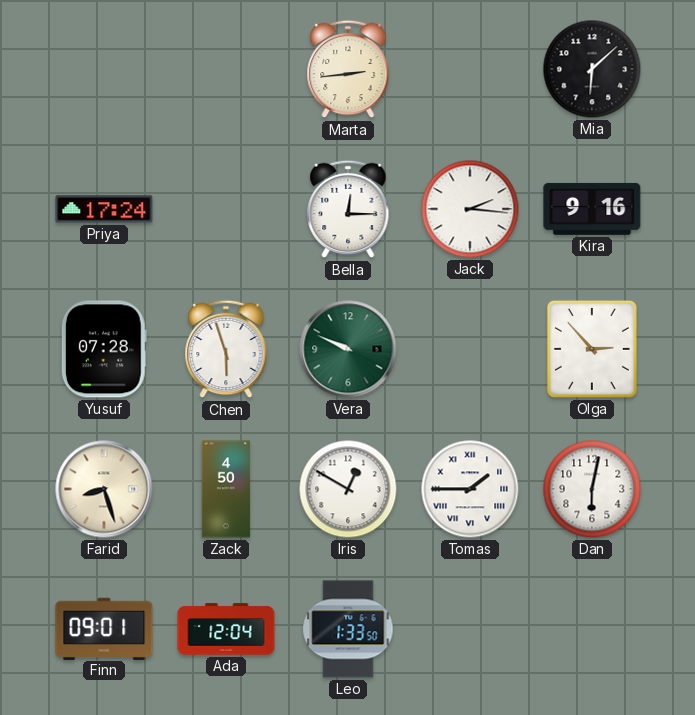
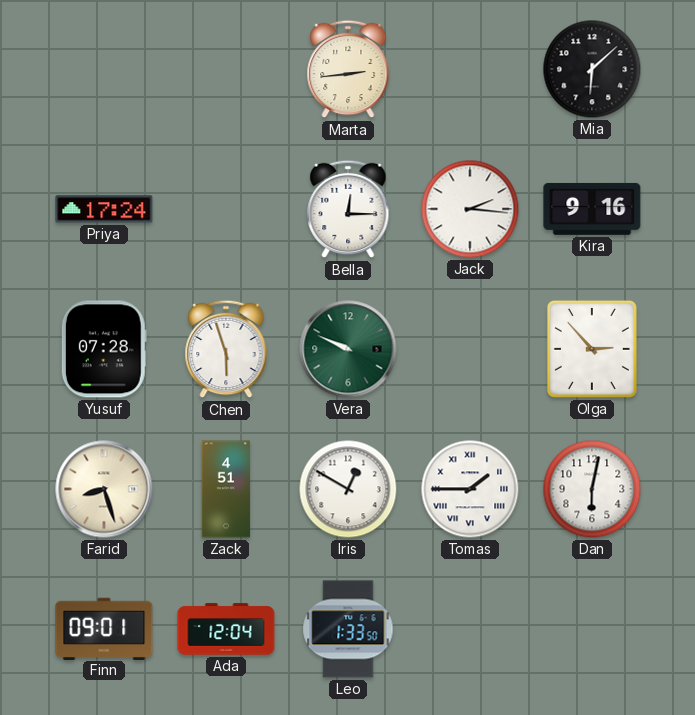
Zack: 4:50 -> 4:51 (226, 489)
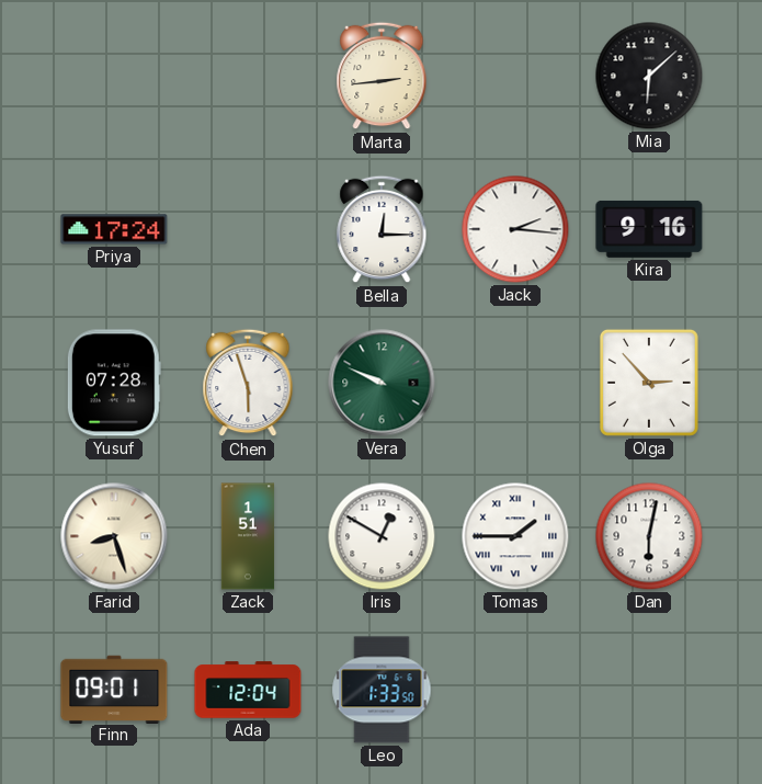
Zack: 4:51 -> 1:51 (248, 536)
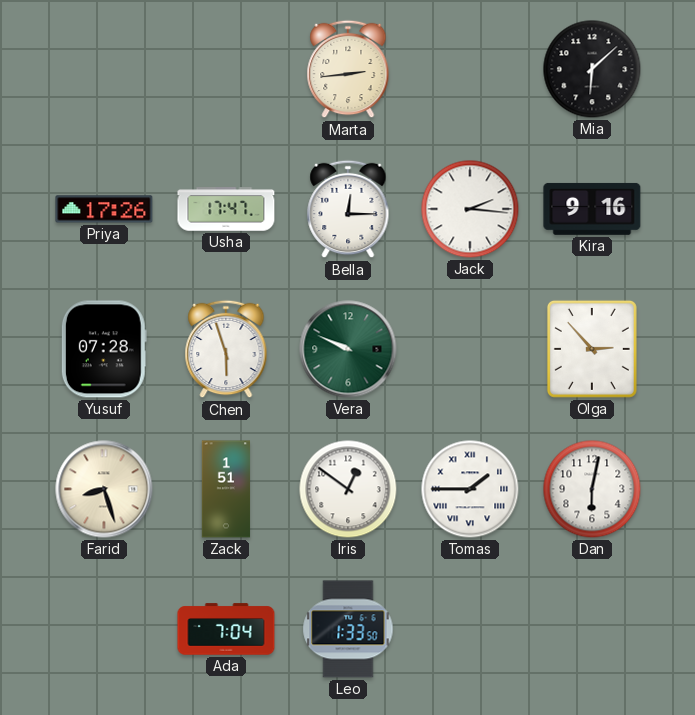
Priya: 17:24 -> 17:26 (104, 209)
Usha: none -> 17:47 (226, 209)
Iris: 12:50 -> 12:51 (348, 489)
Finn: 09:01 -> none (114, 689)
Ada: 12:04 -> 7:04 (226, 629)
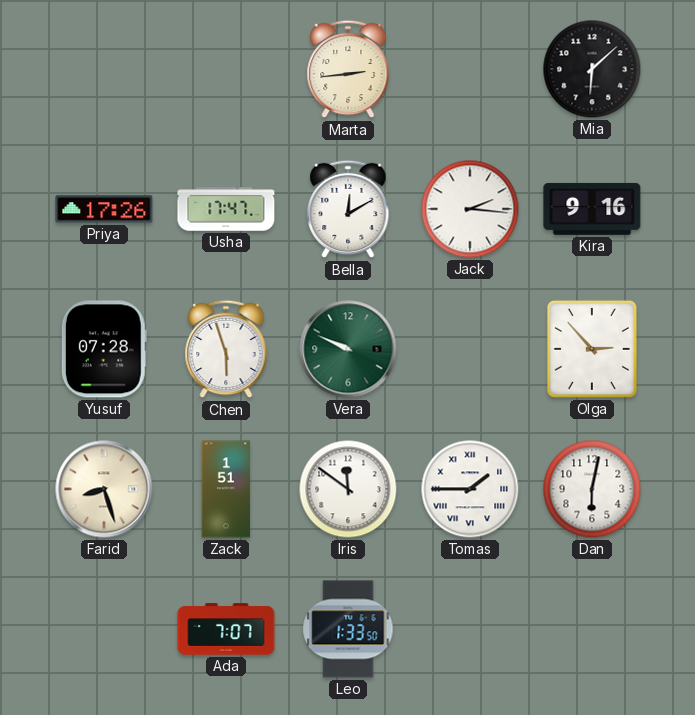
Bella: 12:15 -> 12:10 (348, 209)
Iris: 12:51 -> 11:51 (348, 489)
Ada: 7:04 -> 7:07 (226, 629)
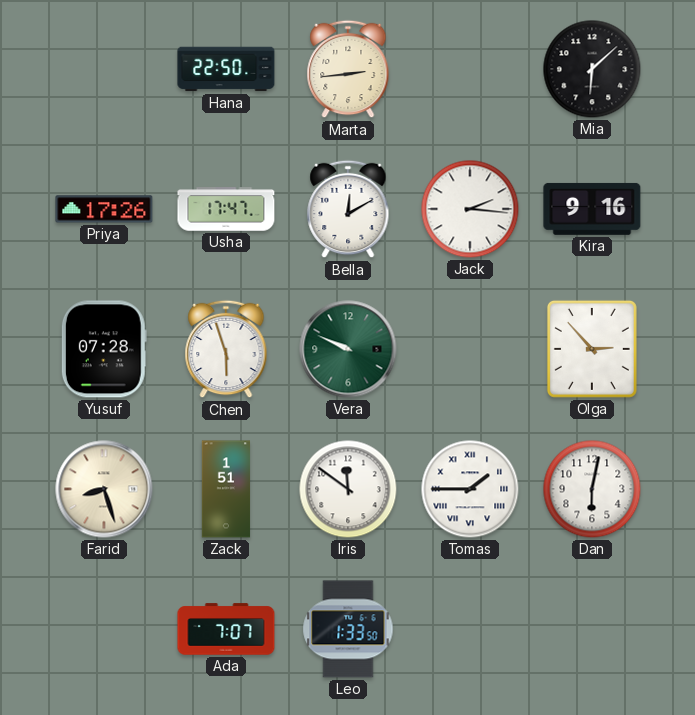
Hana: none -> 22:50 (226, 69)
